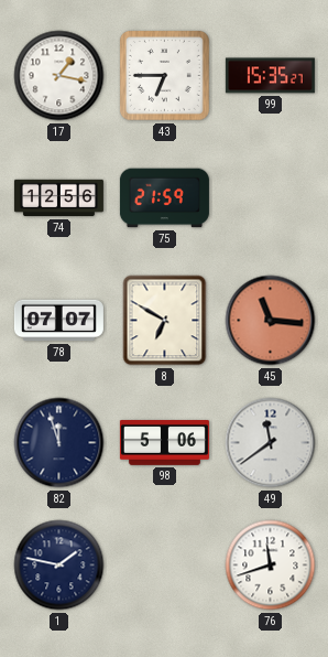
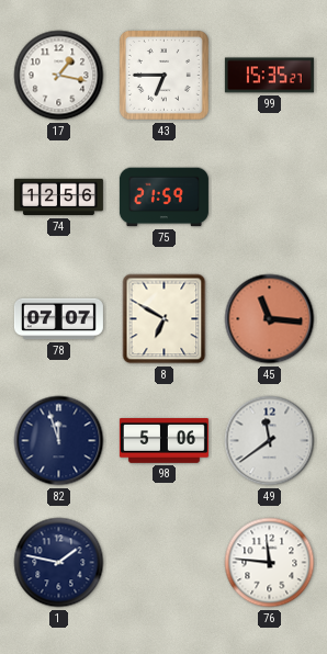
76: 11:42 -> 11:46 (270, 563)
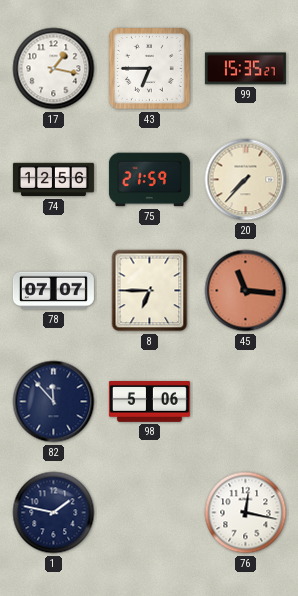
20: none -> 7:37 (246, 180)
8: 6:50 -> 6:45 (150, 291)
82: 11:57 -> 11:53 (54, 402)
49: 11:39 -> none (270, 441)
76: 11:46 -> 12:17 (246, 513)
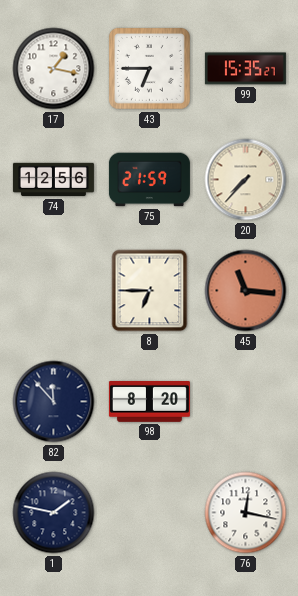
78: 07:07 -> none (53, 291)
98: 5:06 -> 8:20 (149, 402)
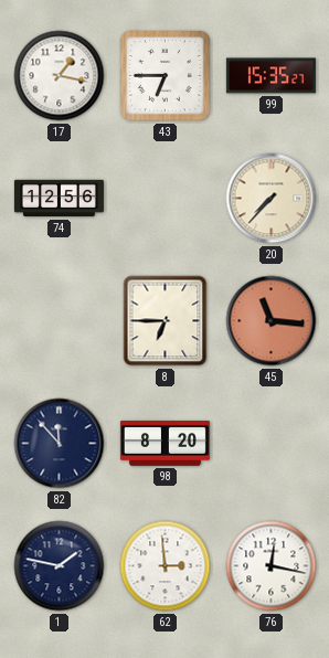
75: 21:59 -> none (149, 180)
62: none -> 2:59 (166, 566)
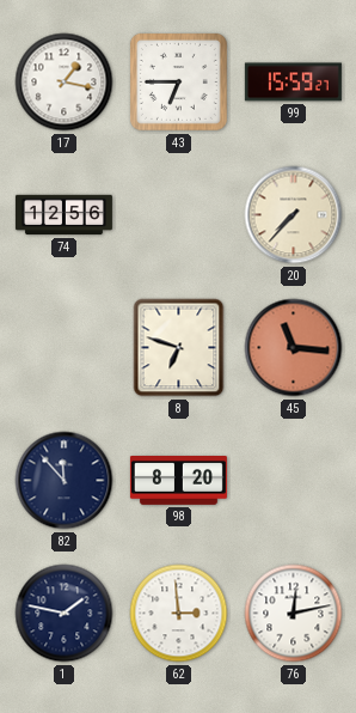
99: 15:35 -> 15:59 (293, 83)
8: 6:45 -> 6:48 (179, 348)
76: 12:17 -> 12:13 (294, 614)
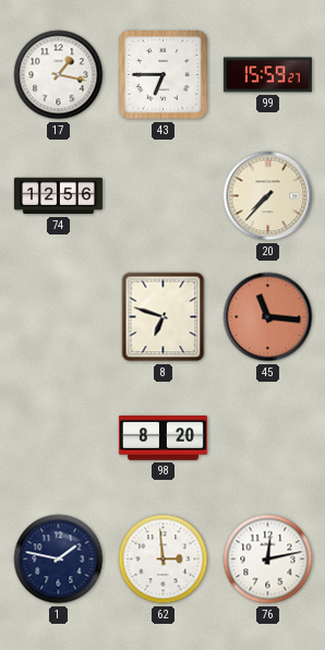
82: 11:53 -> none (65, 481)
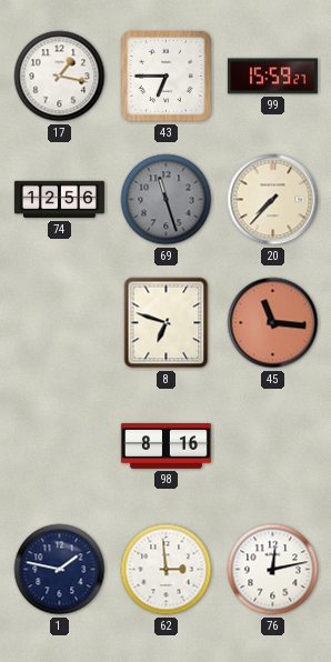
69: none -> 11:27 (167, 200)
98: 8:20 -> 8:16 (165, 447)
